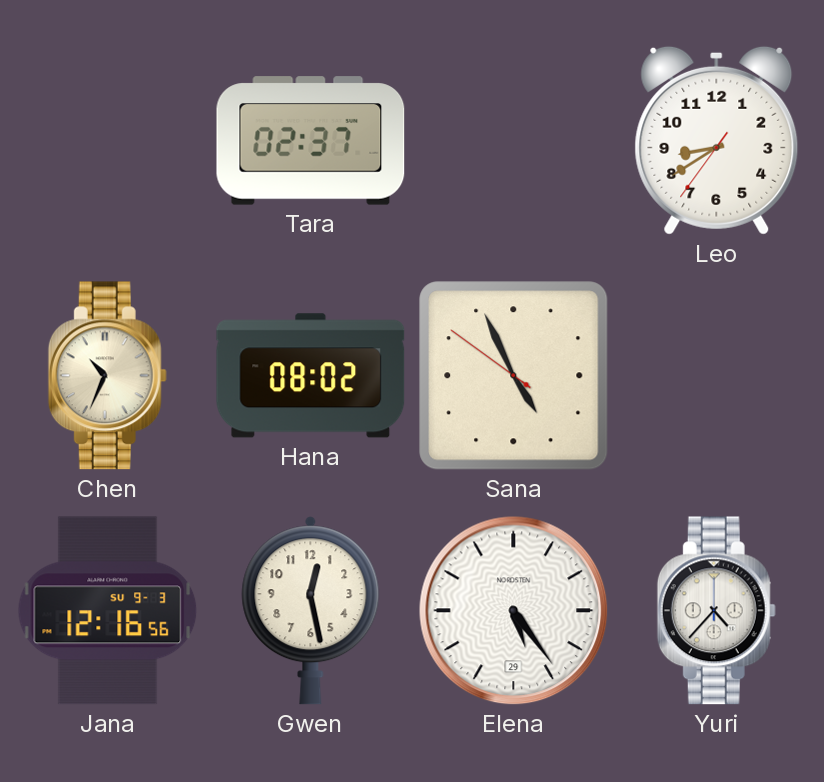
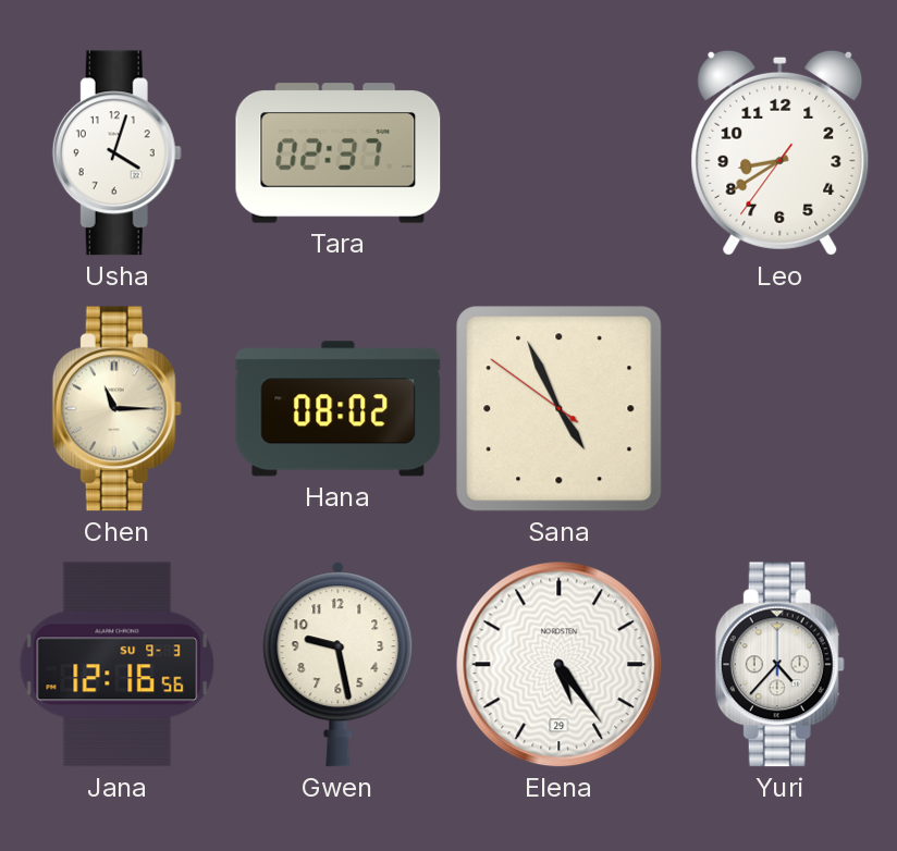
Usha: none -> 4:03 (116, 153)
Chen: 10:34 -> 11:15 (116, 409)
Gwen: 12:28 -> 9:28 (339, 665)
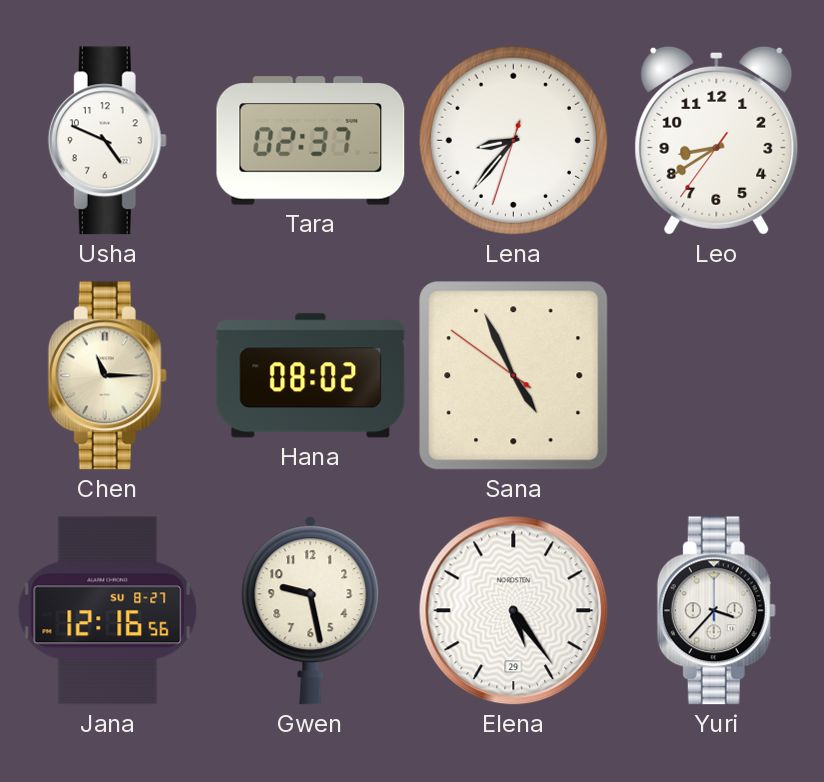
Usha: 4:03 -> 4:49 (107, 141)
Lena: none -> 8:36 (514, 141)
Jana date: SU 9-3 -> SU 8-27 (108, 611)
Yuri: 4:37 -> 3:37 (716, 611)
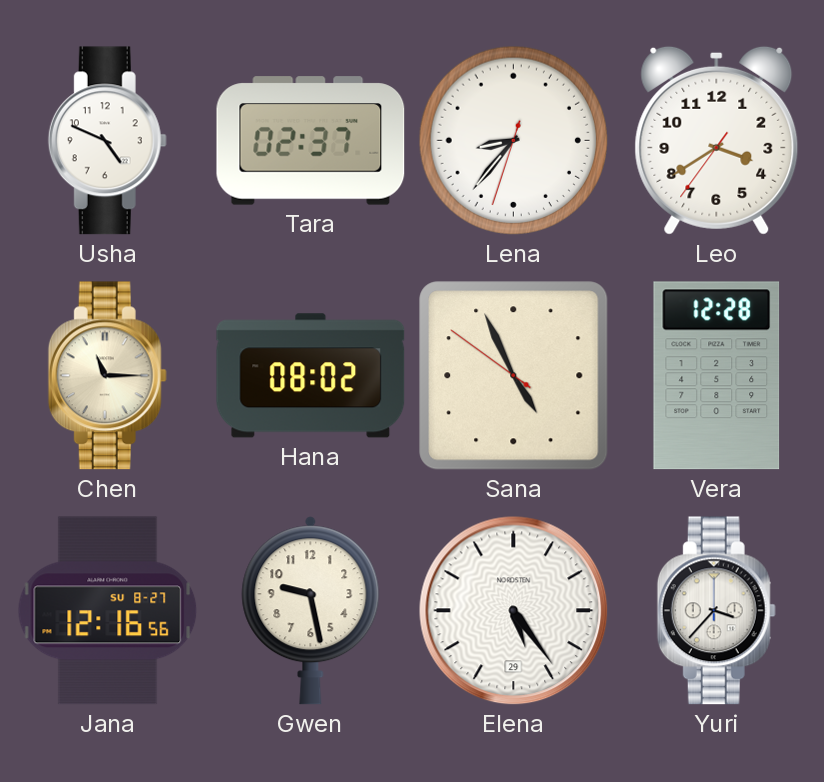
Leo: 8:39 -> 3:39 (717, 140)
Vera: none -> 12:28 (717, 376)
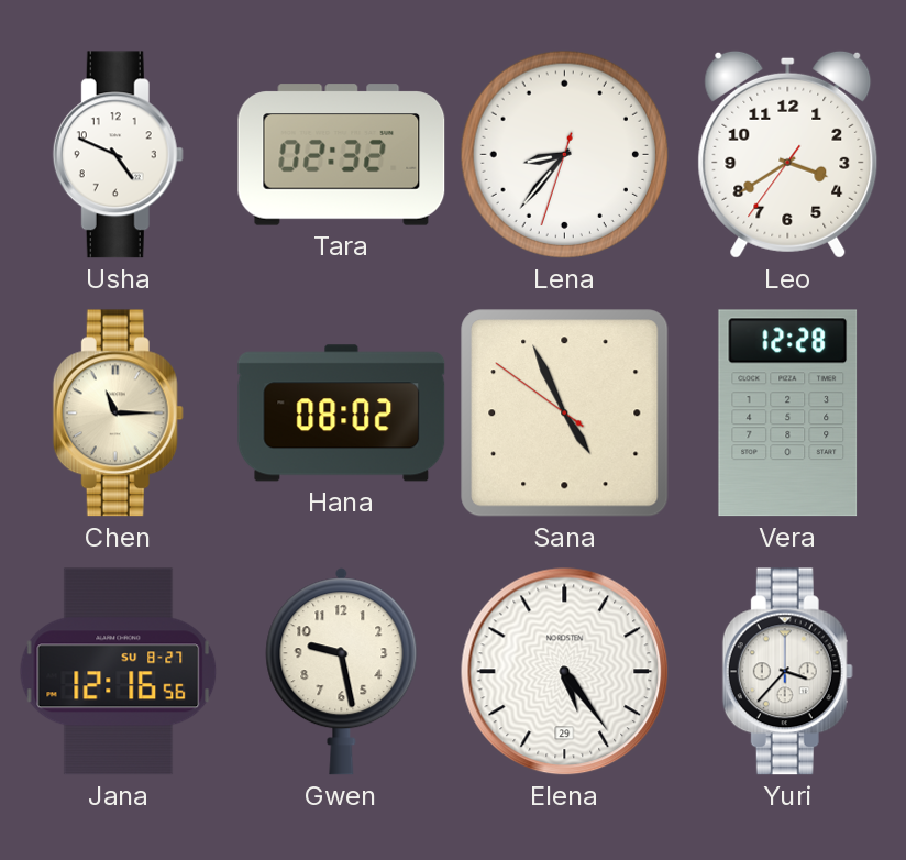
Tara: 02:37 -> 02:32 (342, 155)
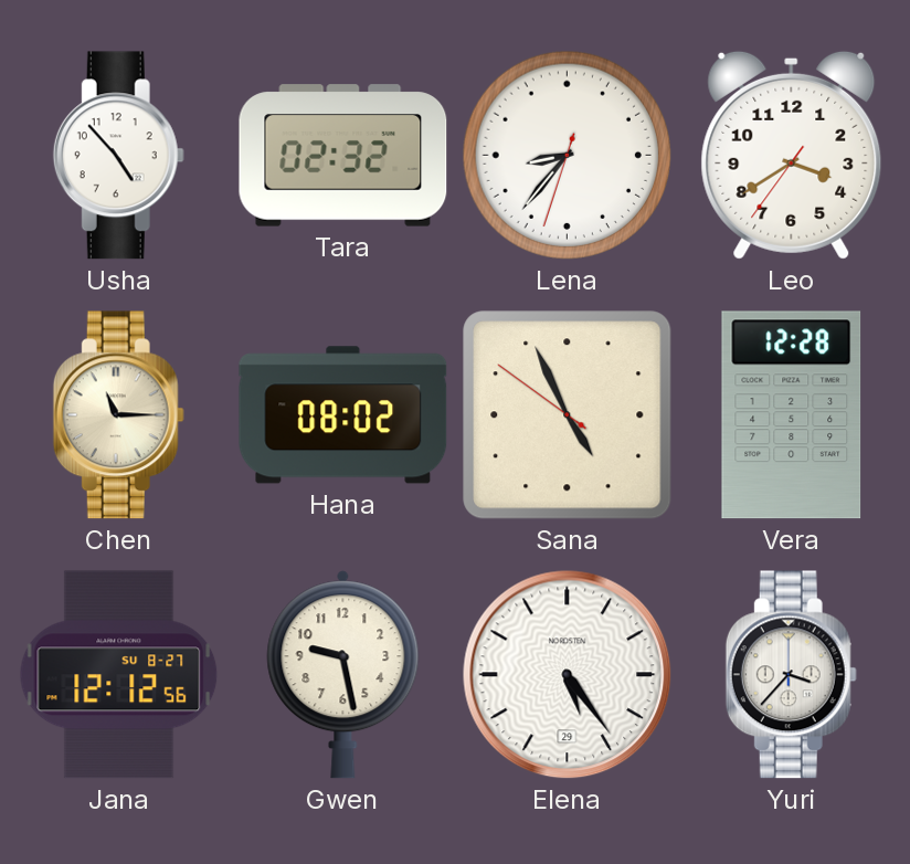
Usha: 4:49 -> 4:53 (118, 156)
Jana: 12:16 -> 12:12 (119, 675)
